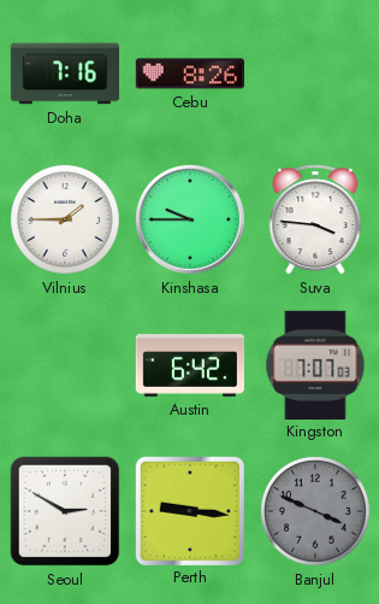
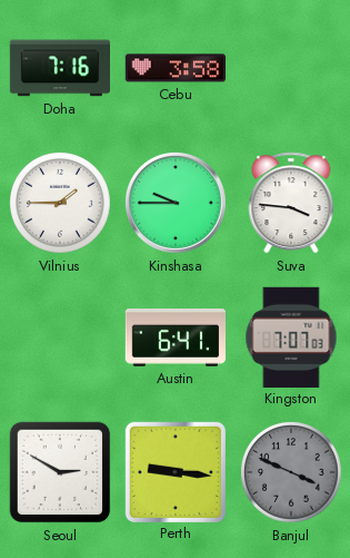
Cebu: 8:26 -> 3:58 (174, 68)
Austin: 6:42 -> 6:41 (174, 339)
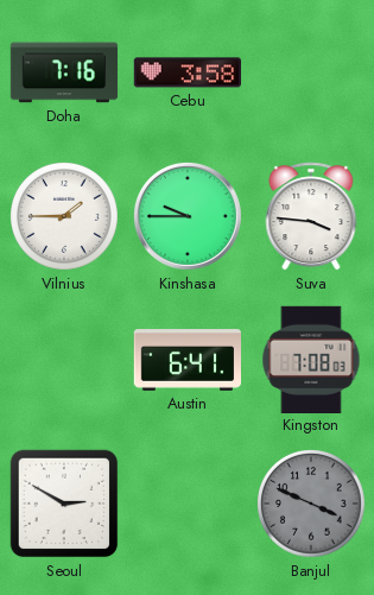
Kingston: 7:07 -> 7:08 (311, 359)
Perth: 9:16 -> none (174, 471)
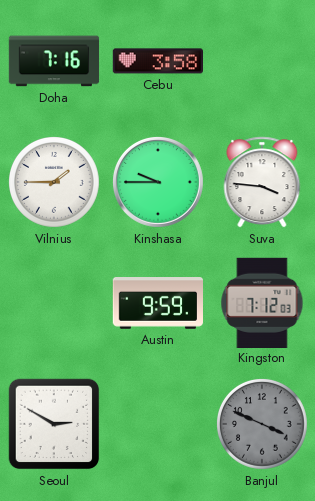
Austin: 6:41 -> 9:59 (157, 304)
Kingston: 7:08 -> 7:12 (262, 302)
